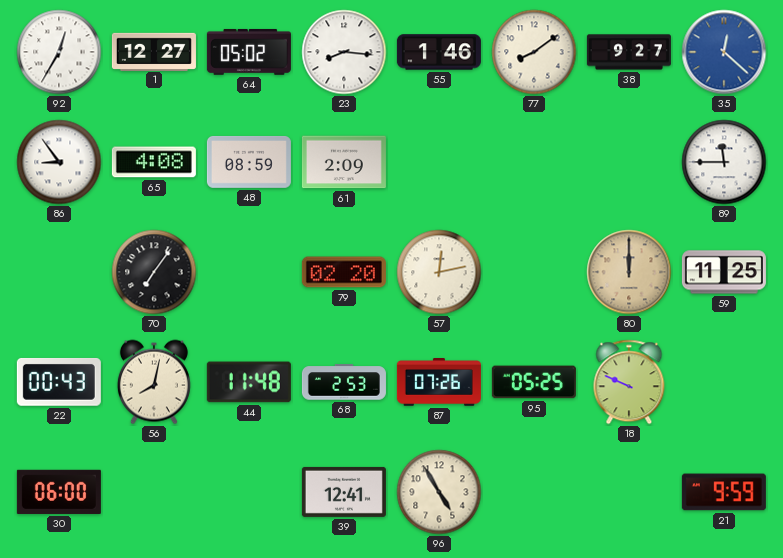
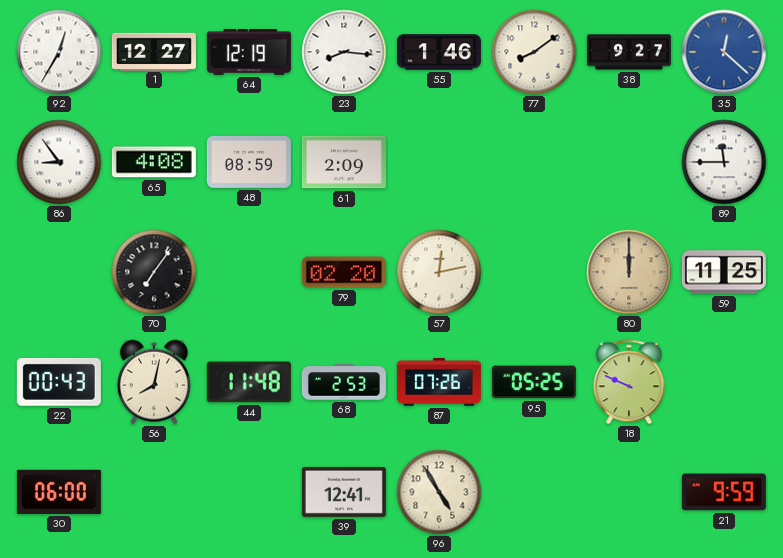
64: 05:02 -> 12:19 (249, 52)
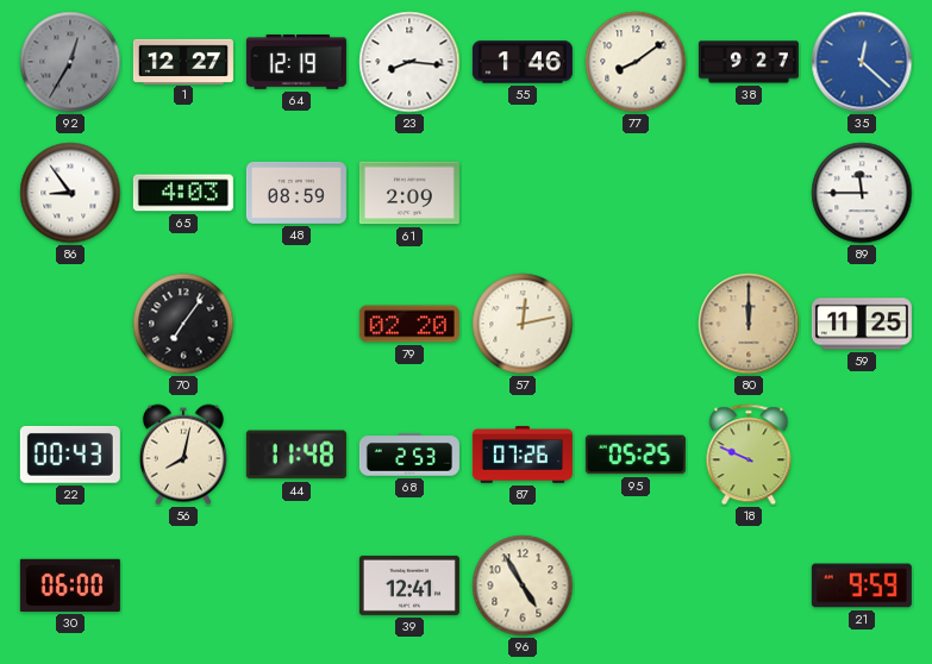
92 dial: white -> grey (70, 62)
65: 4:08 -> 4:03 (183, 193)
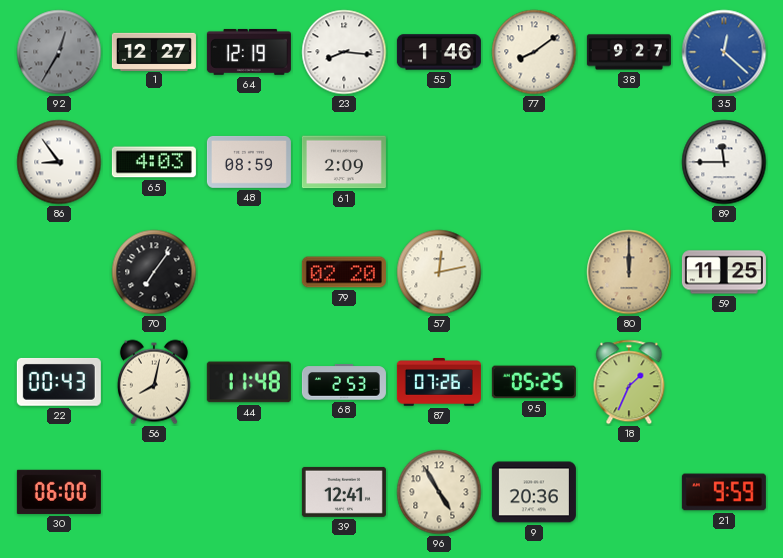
18: 9:49 -> 1:34 (629, 382)
9: none -> 20:36 (534, 492)
